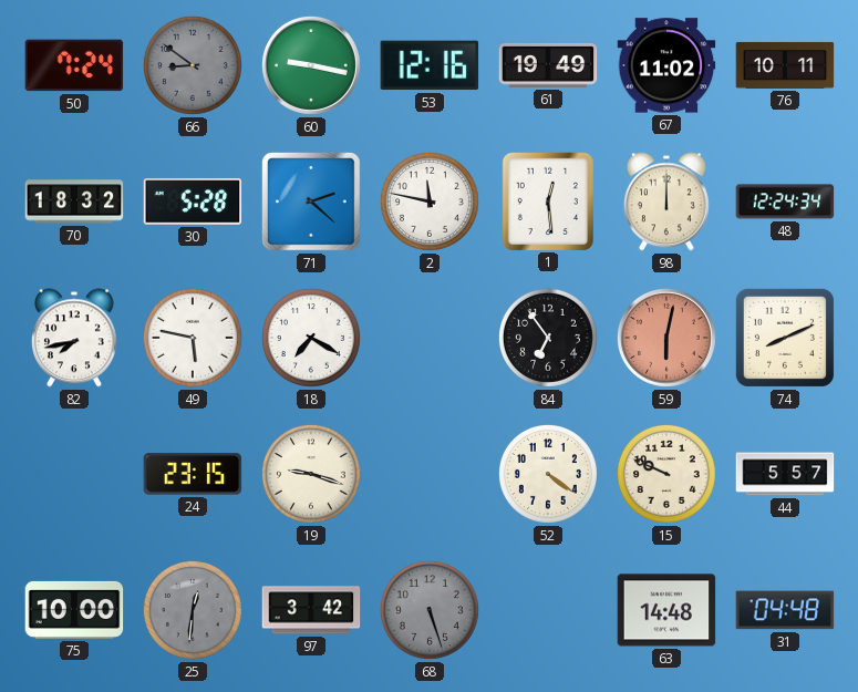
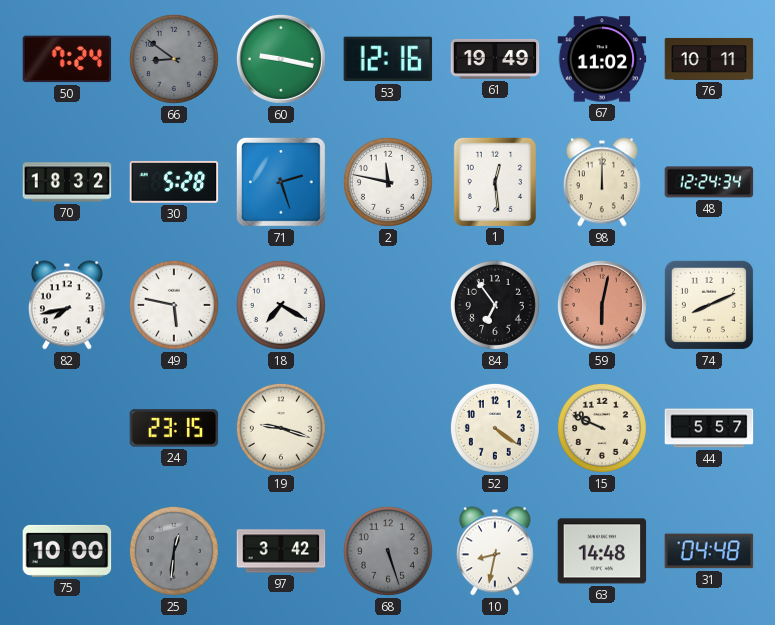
71: 2:22 -> 2:27 (281, 182)
10: none -> 8:32 (495, 551)
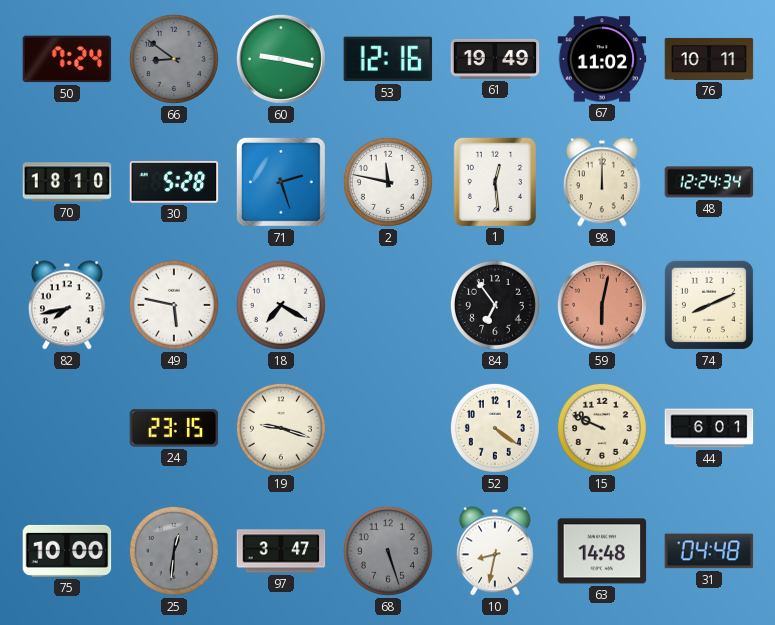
70: 18:32 -> 18:10 (67, 182)
44: 5:57 -> 6:01 (709, 428)
97: 3:42 -> 3:47 (281, 551)
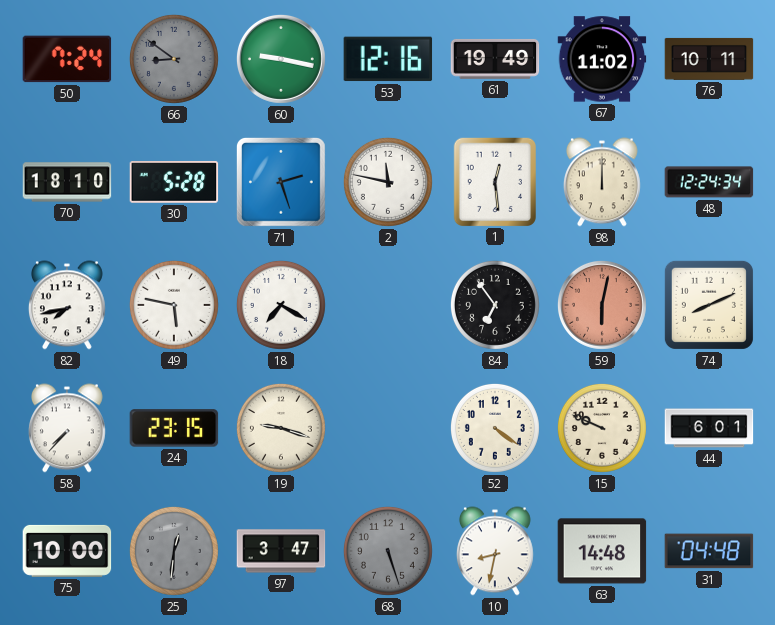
58: none -> 7:37 (67, 428)
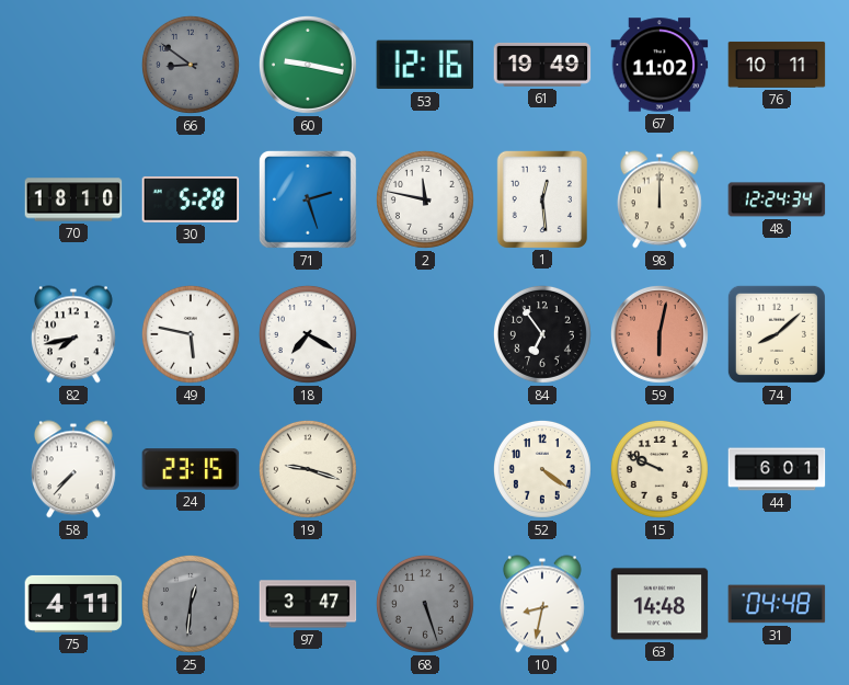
50: 7:24 -> none (67, 59)
74: 8:11 -> 8:08 (777, 334)
75: 10:00 -> 4:11 (73, 604)
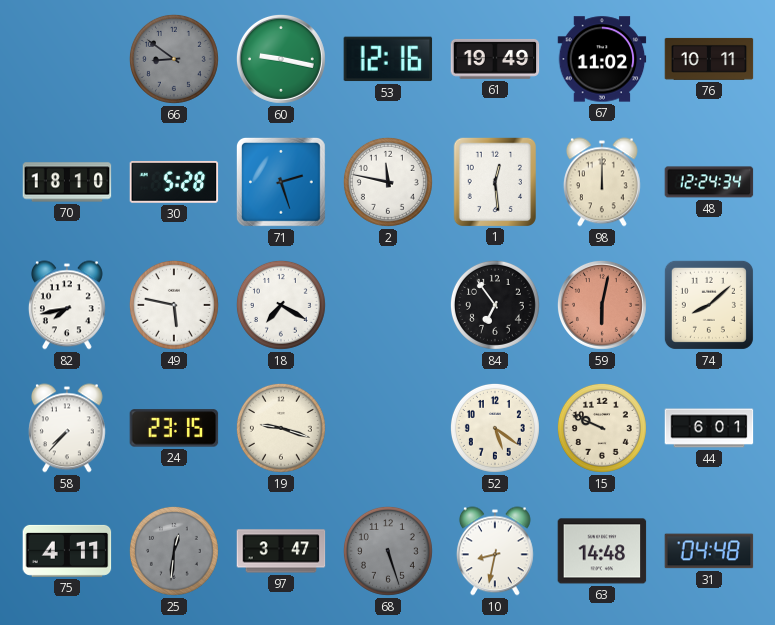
52: 4:21 -> 5:21 (495, 428)
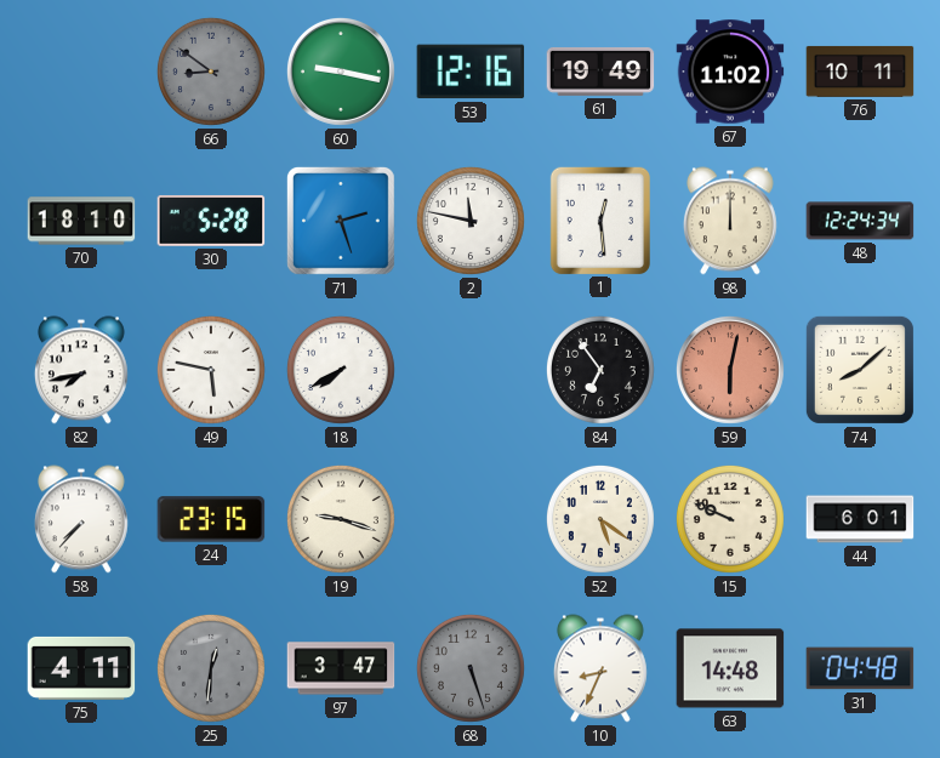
18: 7:20 -> 7:40 (341, 370)
10: 8:32 -> 8:34 (600, 668)
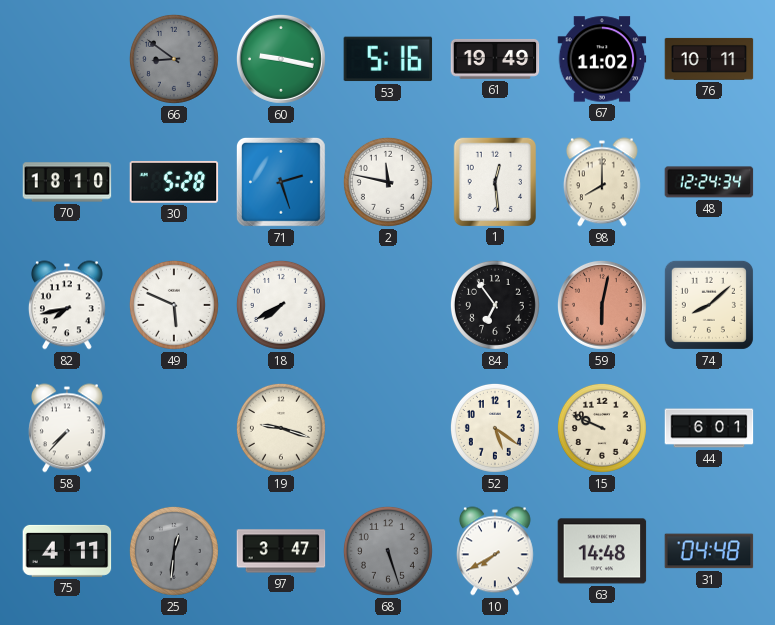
53: 12:16 -> 5:16 (388, 59)
98: 12:00 -> 8:00 (602, 182)
49: 5:47 -> 5:49 (174, 305)
24: 23:15 -> none (211, 519)
10: 8:34 -> 7:40 (495, 551)
